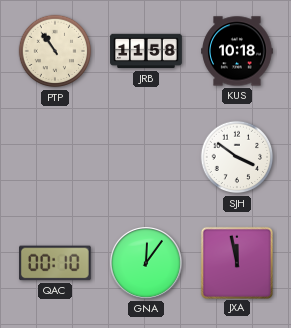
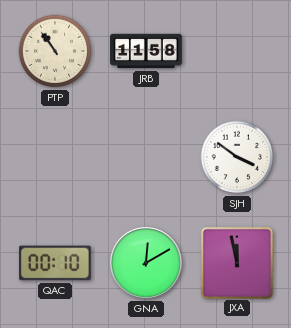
KUS: 10:18 -> none (237, 51)
GNA: 12:06 -> 12:10 (146, 263)
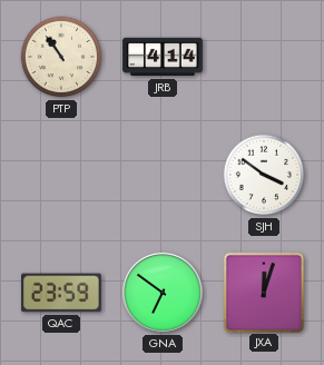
JRB: 11:58 -> 4:14 (163, 57)
QAC: 00:10 -> 23:59 (62, 293)
GNA: 12:10 -> 6:51 (163, 293)
JXA: 11:58 -> 12:03 (263, 292)
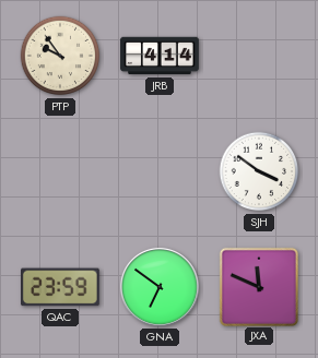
PTP: 10:54 -> 9:54 (60, 56)
JXA: 12:03 -> 11:49 (258, 286)
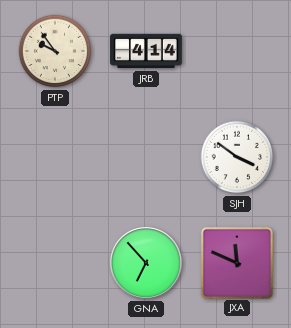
QAC: 23:59 -> none (61, 287)
GNA: 6:51 -> 6:53 (146, 263)
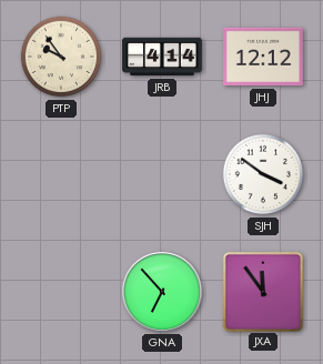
JHJ: none -> 12:12 (263, 57)
JXA: 11:49 -> 11:54 (262, 291)
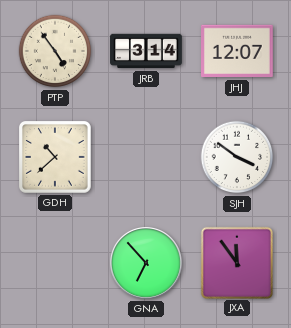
PTP: 9:54 -> 4:54 (55, 51)
JRB: 4:14 -> 3:14 (146, 51)
JHJ: 12:12 -> 12:07 (237, 51)
GDH: none -> 10:38 (56, 158)
